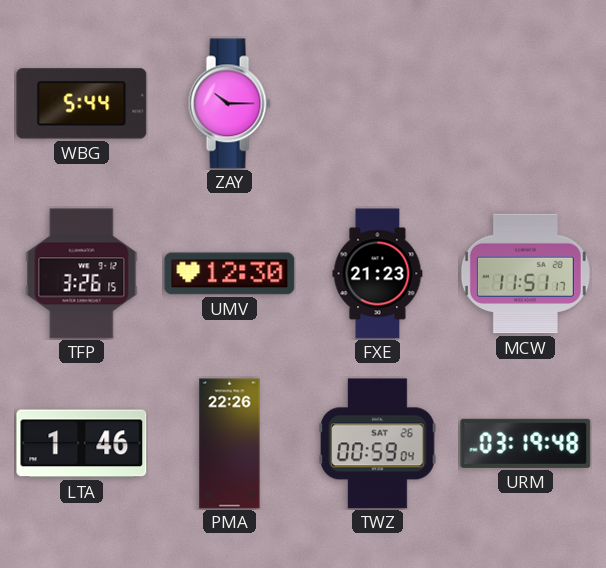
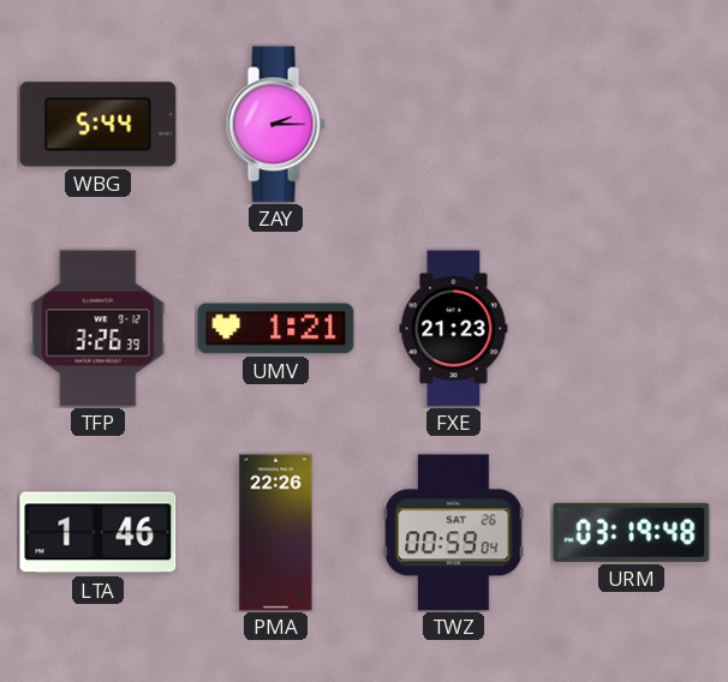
ZAY: 10:15 -> 2:15 (275, 125)
TFP: 3:26:15 -> 3:26:39 (99, 329)
UMV: 12:30 -> 1:21 (276, 329)
MCW: 11:51 -> none (525, 274)
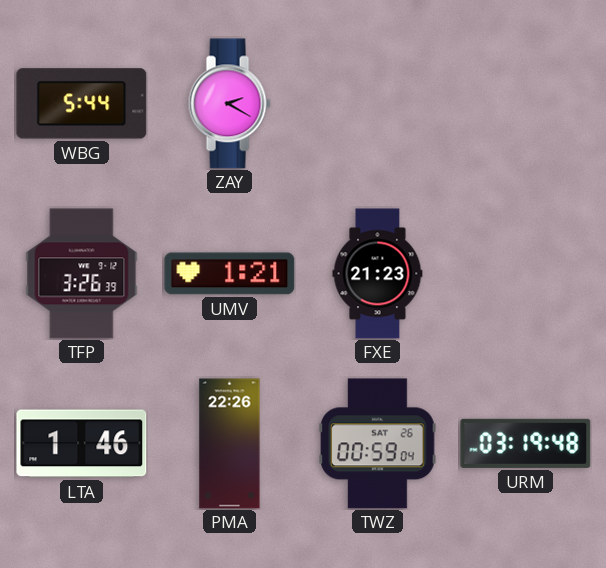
ZAY: 2:15 -> 2:20 (229, 104)
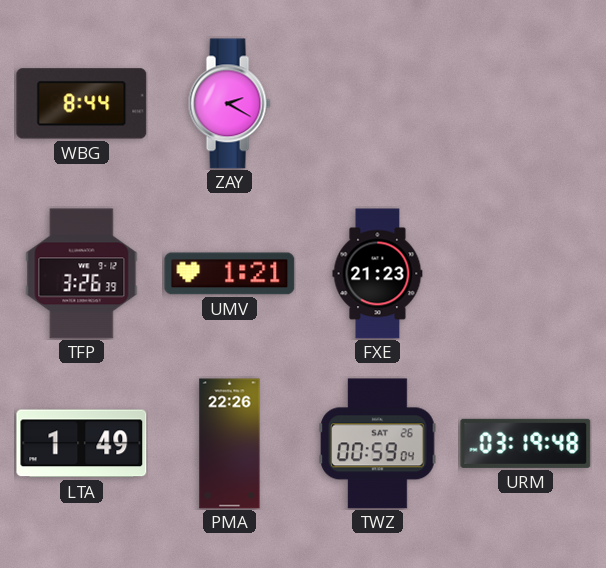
WBG: 5:44 -> 8:44 (82, 104)
LTA: 1:46 -> 1:49 (82, 444)
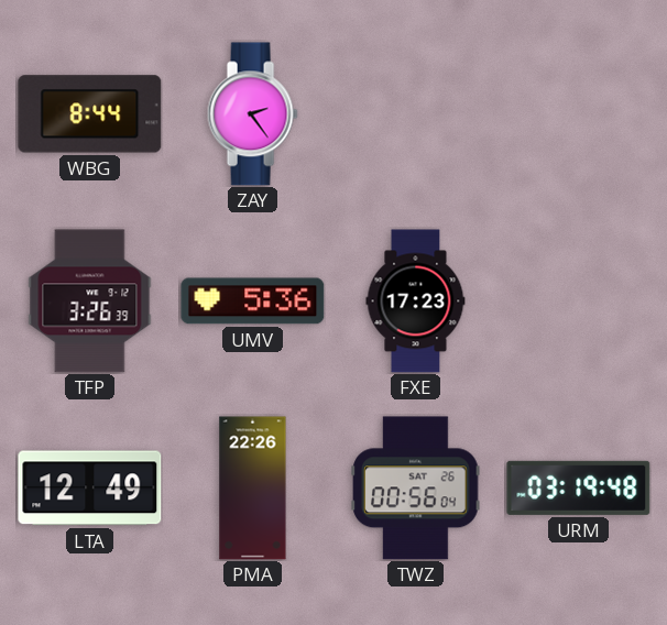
ZAY: 2:20 -> 2:24 (252, 114)
UMV: 1:21 -> 5:36 (253, 301)
FXE: 21:23 -> 17:23 (416, 301)
LTA: 1:49 -> 12:49 (90, 489)
TWZ: 00:59 -> 00:56 (416, 489)
